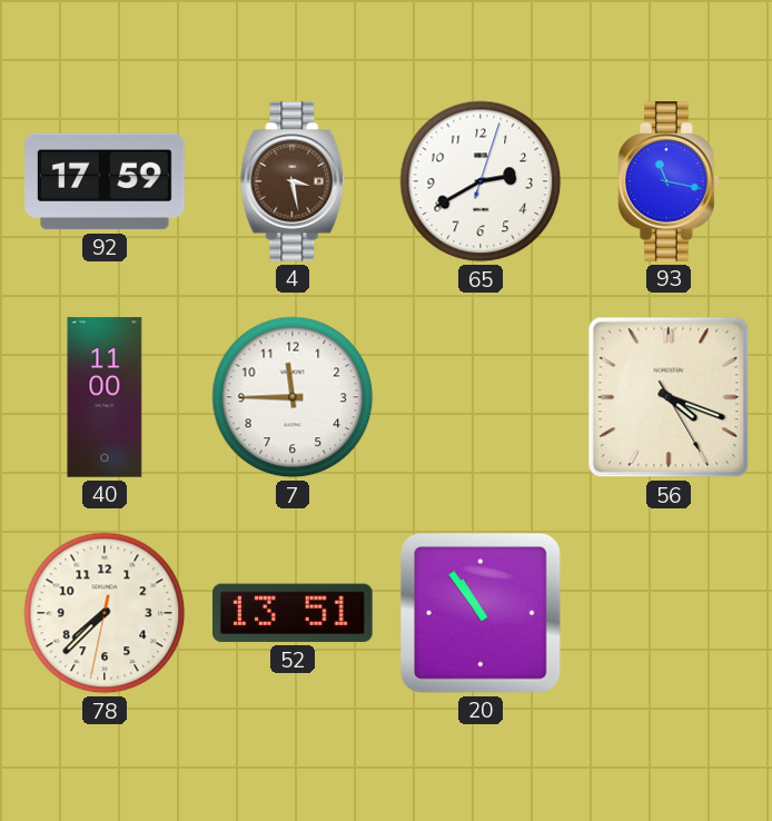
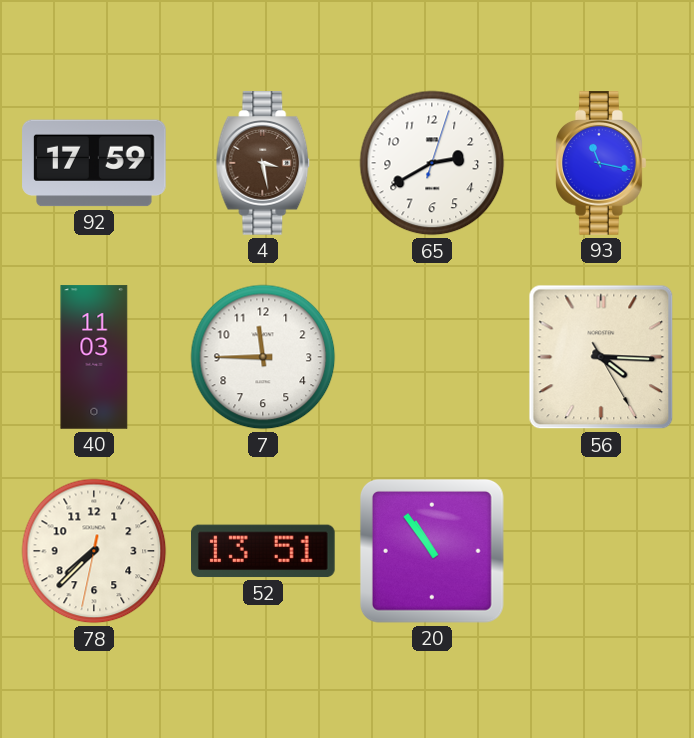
40: 11:00 -> 11:03 (94, 357)
56: 4:18 -> 4:15 (601, 357)
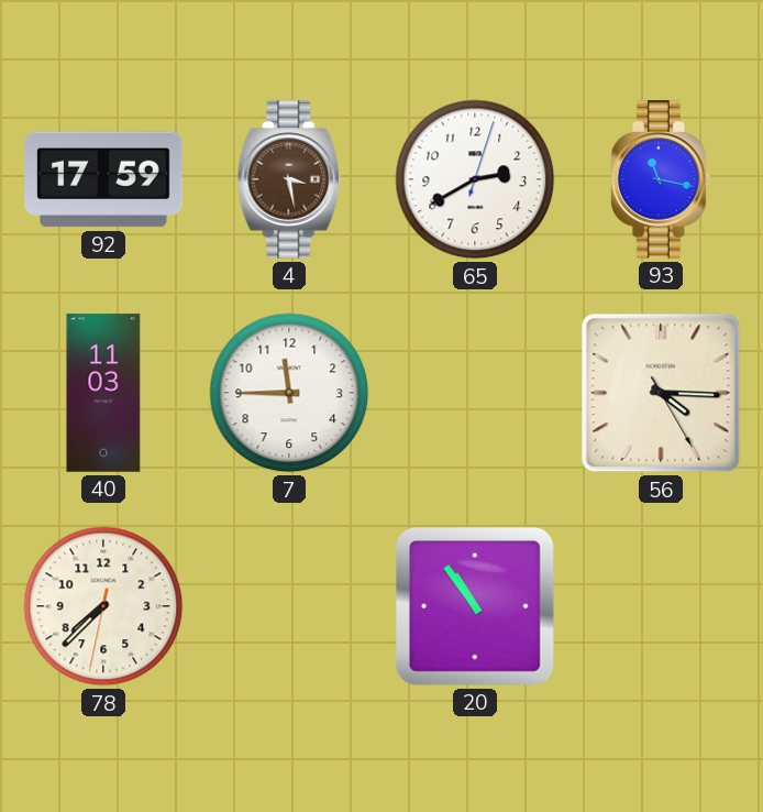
52: 13:51 -> none (264, 551)
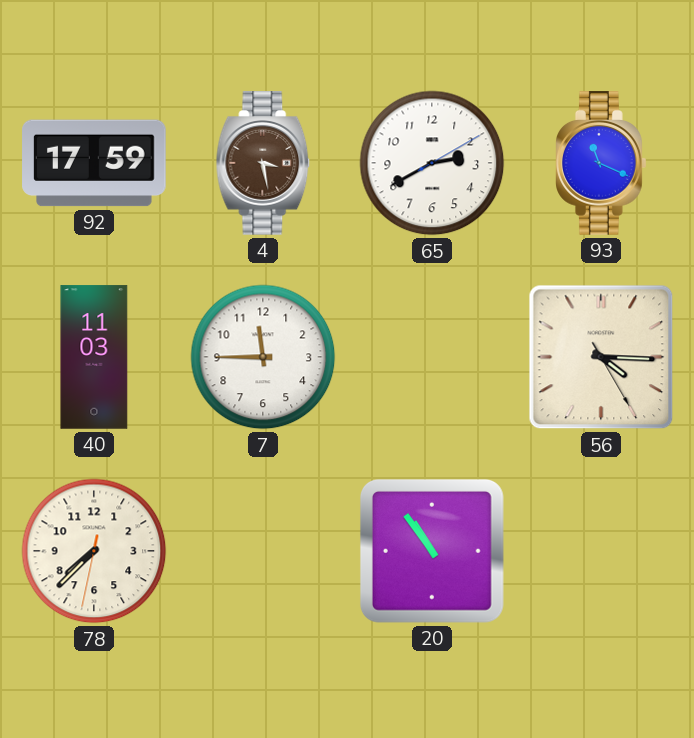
65: 2:40:03 -> 2:40:10 (432, 163)
93: 11:17 -> 11:19 (602, 163)
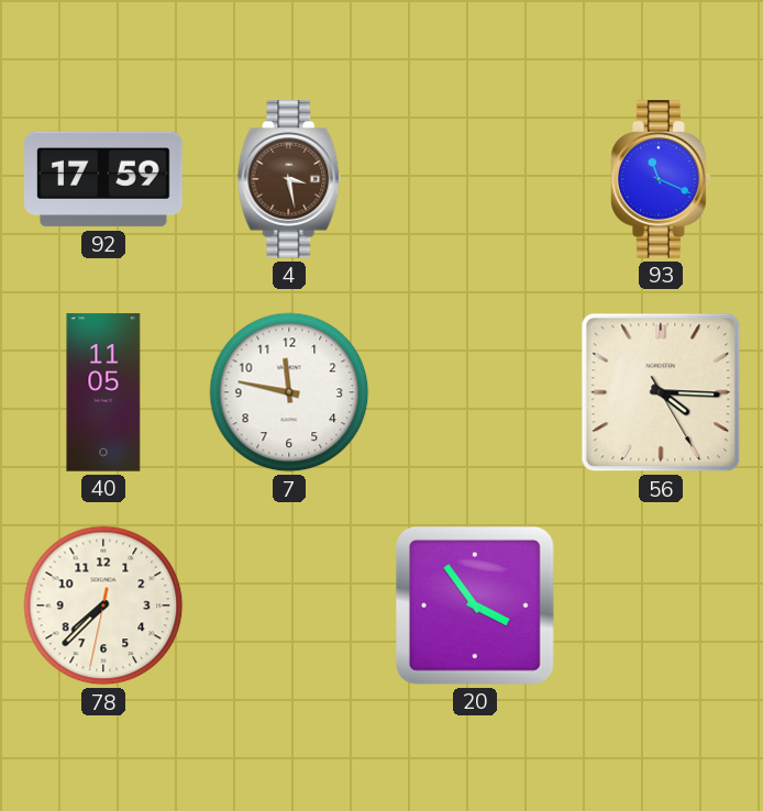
65: 2:40 -> none (432, 163)
40: 11:03 -> 11:05 (103, 392)
7: 11:45 -> 11:47 (289, 392)
20: 10:54 -> 3:54 (475, 606)
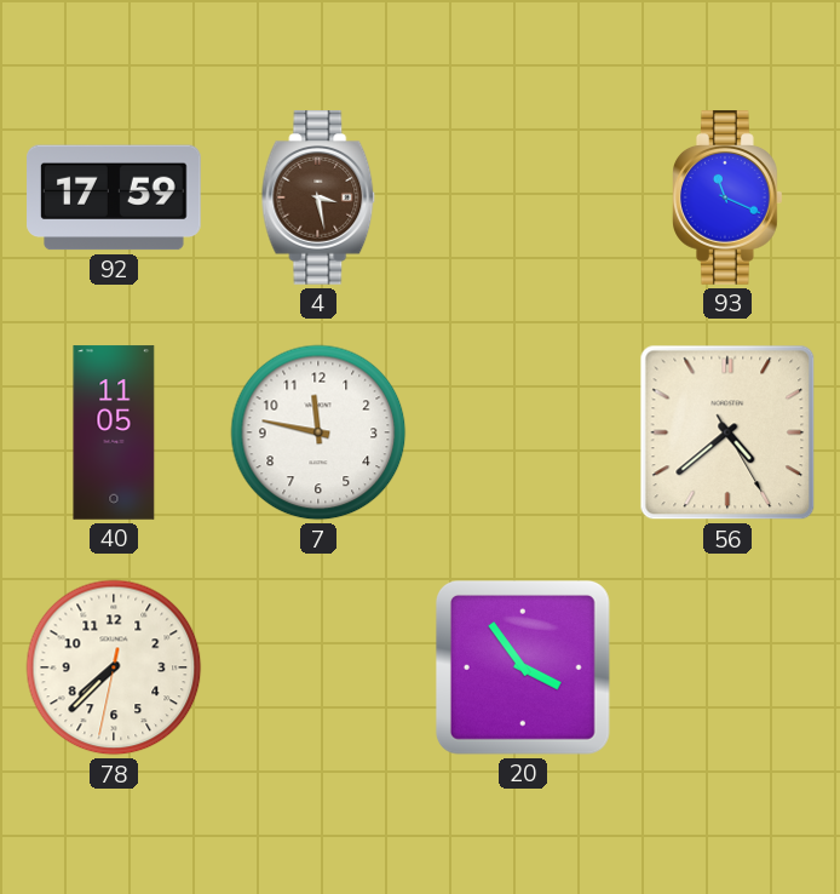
56: 4:15 -> 4:38 (727, 432)
